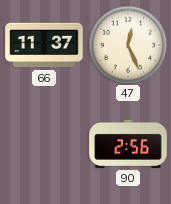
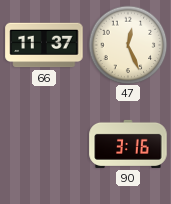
90: 2:56 -> 3:16 (128, 144)
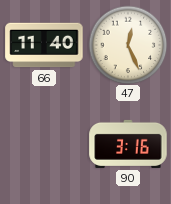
66: 11:37 -> 11:40 (44, 45)
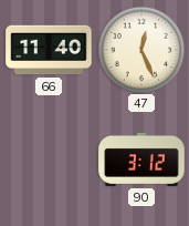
90: 3:16 -> 3:12 (141, 160)
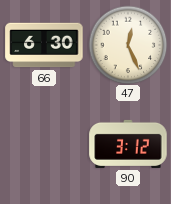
66: 11:40 -> 6:30 (44, 45)
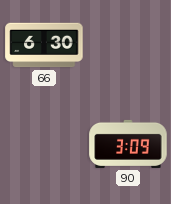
47: 12:26 -> none (128, 45)
90: 3:12 -> 3:09 (128, 144)
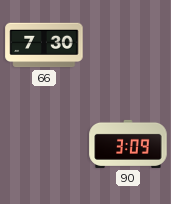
66: 6:30 -> 7:30 (44, 45)
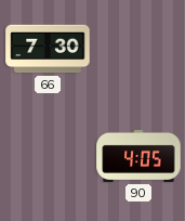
90: 3:09 -> 4:05 (138, 156)
